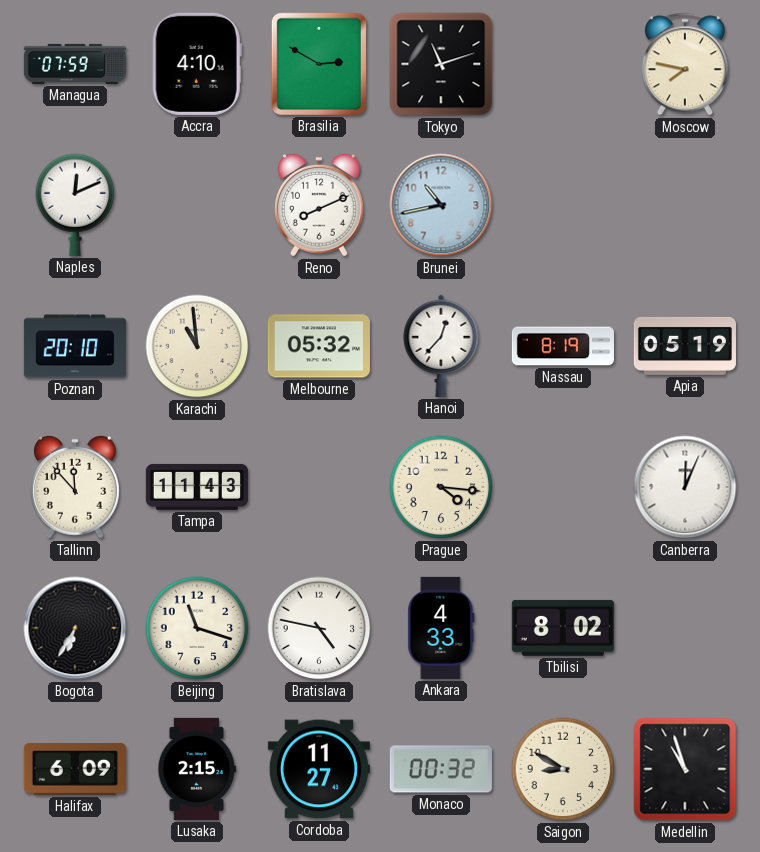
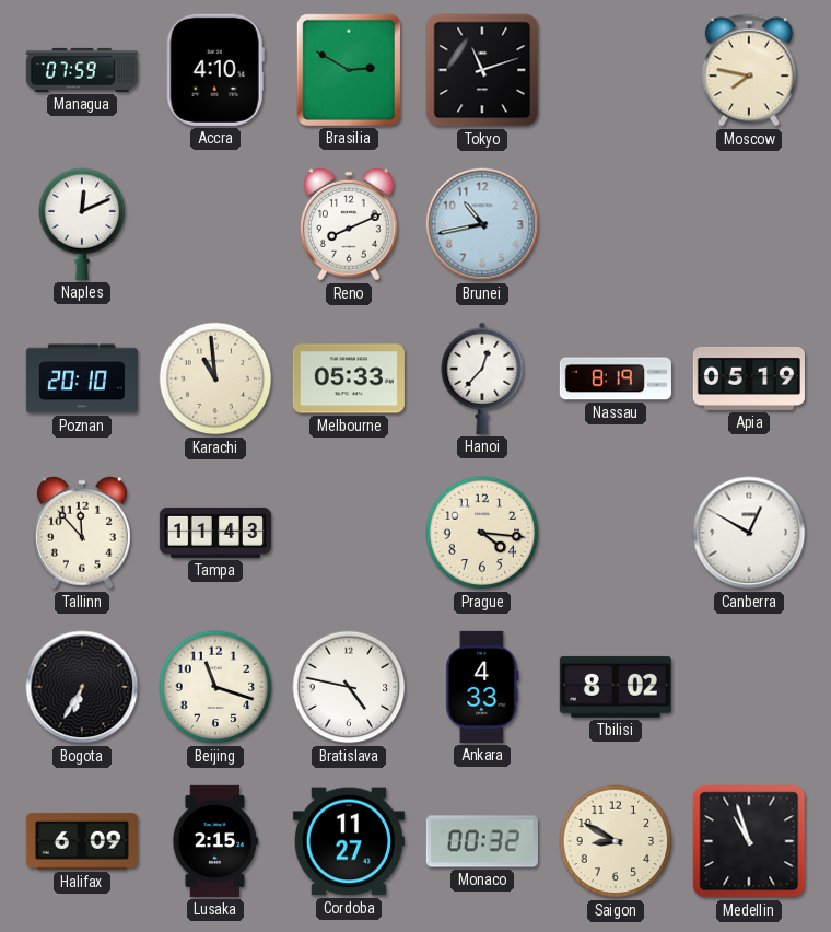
Melbourne: 05:32 -> 05:33 (349, 378)
Canberra: 12:04 -> 12:50 (749, 533)
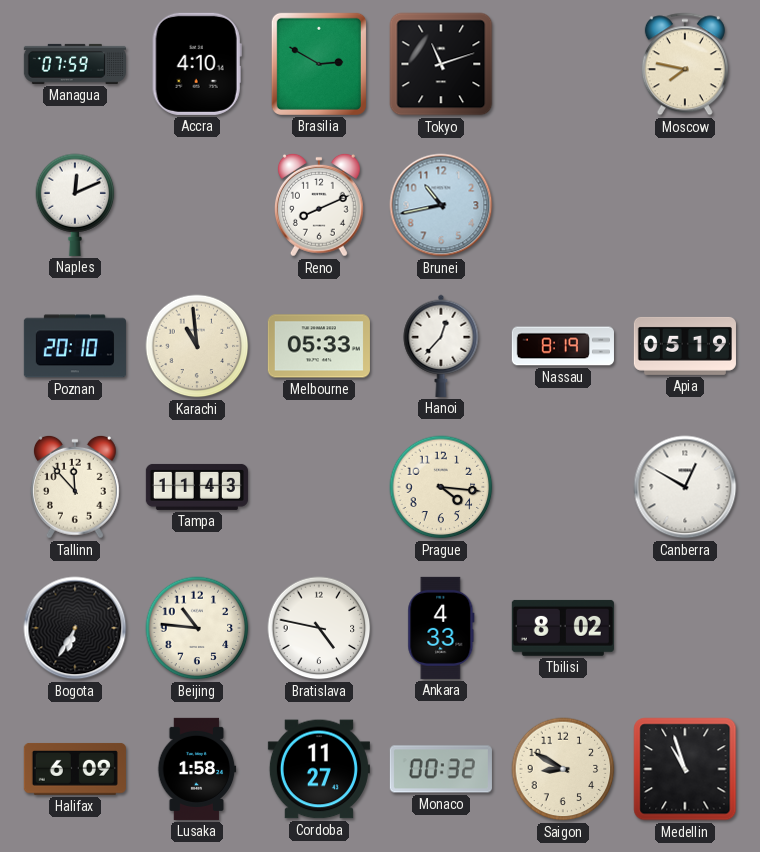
Beijing: 11:18 -> 10:46 (197, 628)
Lusaka: 2:15 -> 1:58 (197, 769)
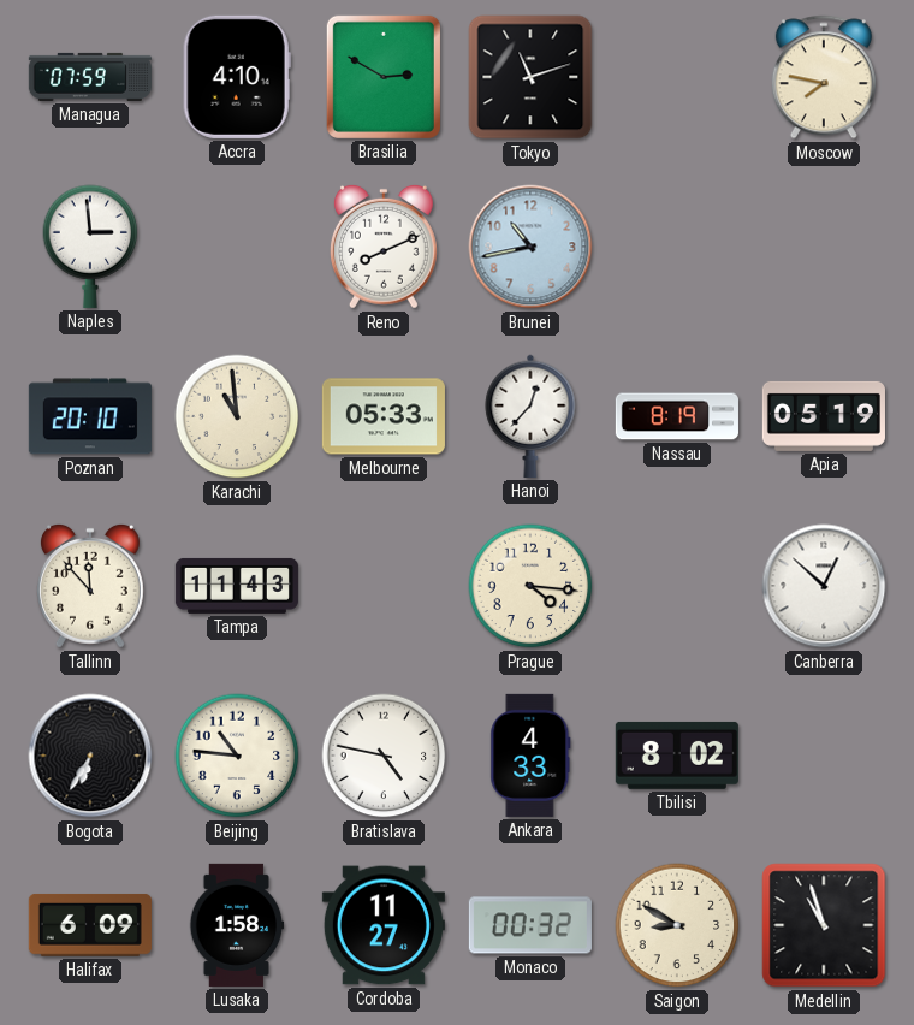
Naples: 12:11 -> 2:59 (90, 247)
Canberra: 12:50 -> 12:52 (824, 586)
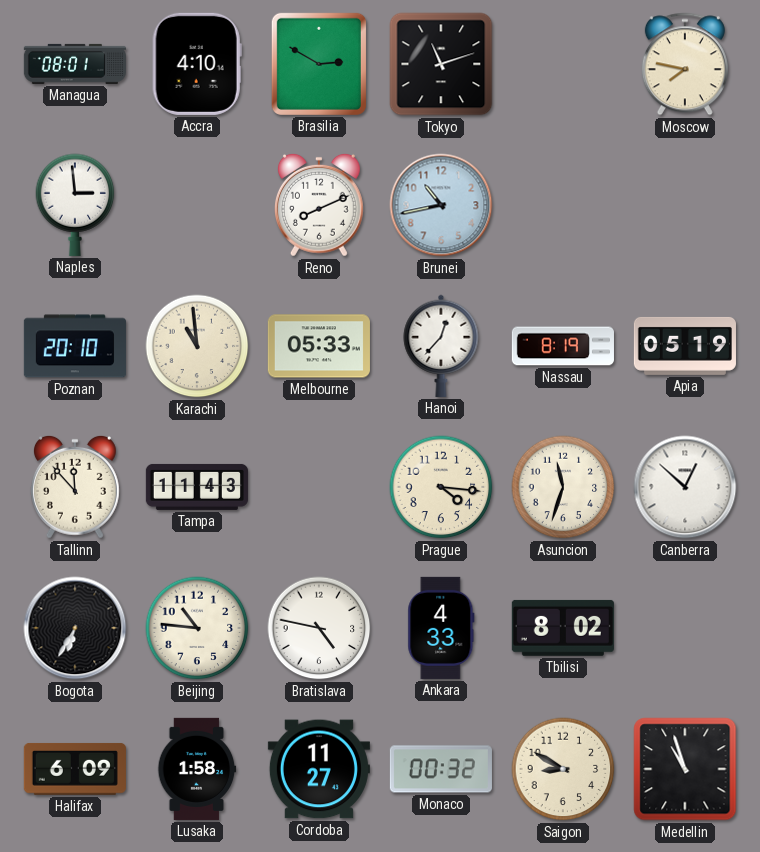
Managua: 07:59 -> 08:01 (75, 64)
Asuncion: none -> 11:33 (563, 487)
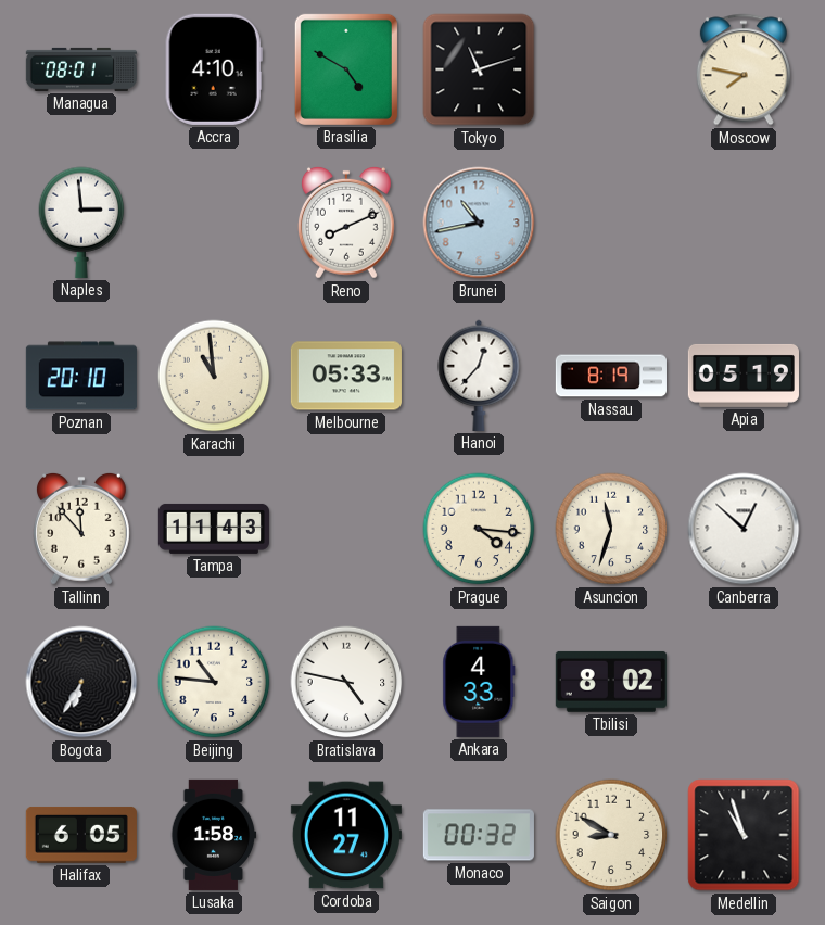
Brasilia: 2:50 -> 4:50 (346, 69)
Halifax: 6:09 -> 6:05 (81, 835)
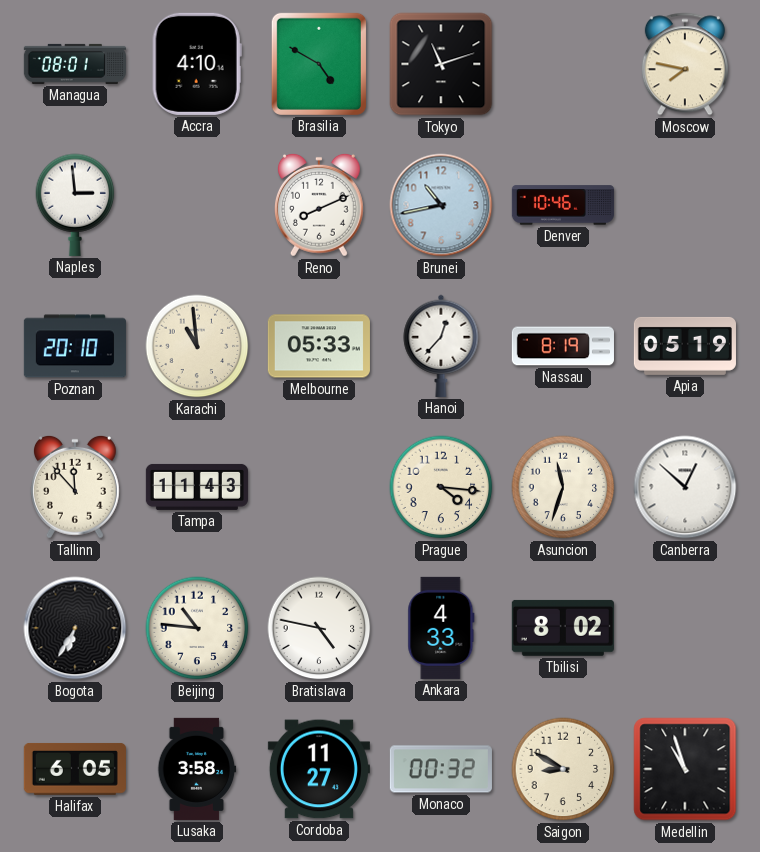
Denver: none -> 10:46 (563, 205)
Lusaka: 1:58 -> 3:58 (197, 769)
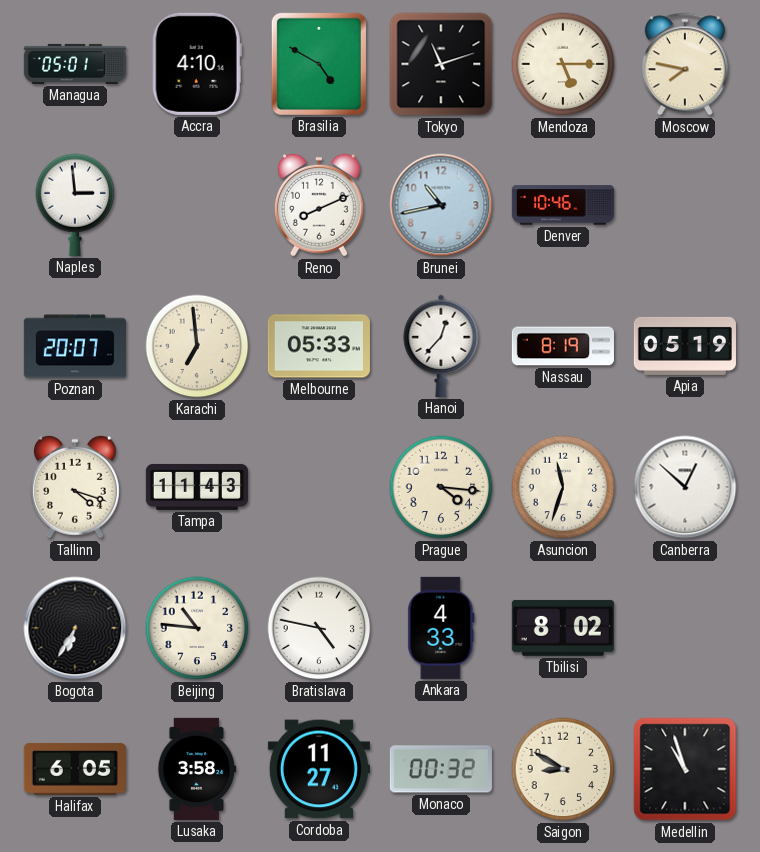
Managua: 08:01 -> 05:01 (75, 64)
Mendoza: none -> 5:15 (563, 64)
Poznan: 20:10 -> 20:07 (75, 346)
Karachi: 10:59 -> 6:59 (197, 346)
Tallinn: 11:53 -> 4:18 (75, 487)
